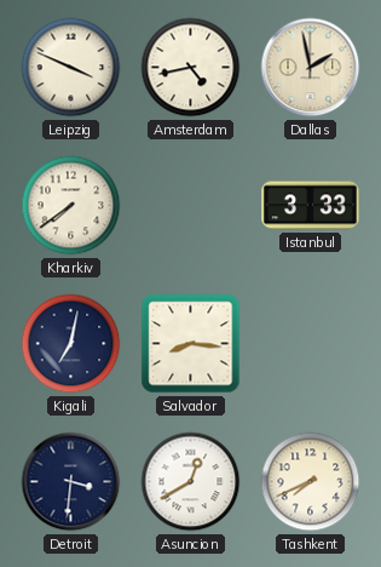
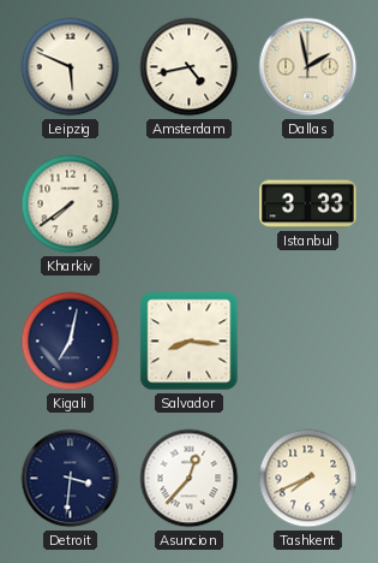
Leipzig: 3:49 -> 5:49 (71, 67)
Asuncion: 12:40 -> 12:37 (190, 479)
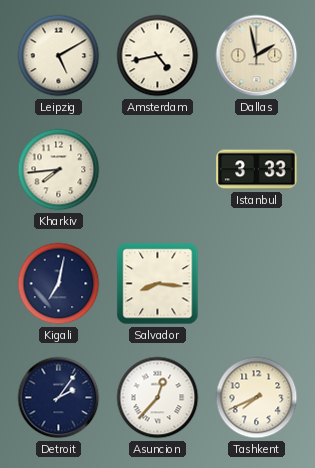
Leipzig: 5:49 -> 5:10 (59, 56)
Kharkiv: 7:39 -> 7:44 (59, 170)
Detroit: 3:31 -> 2:06 (59, 398)
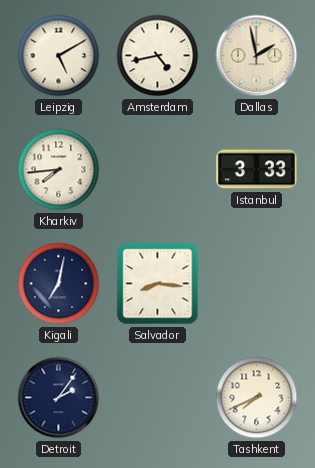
Asuncion: 12:37 -> none (158, 398)
